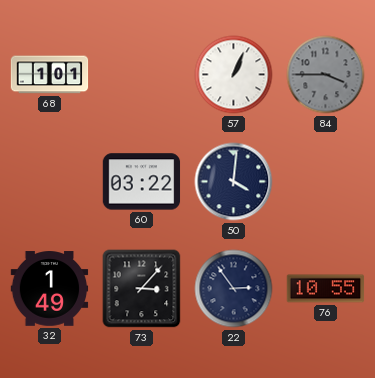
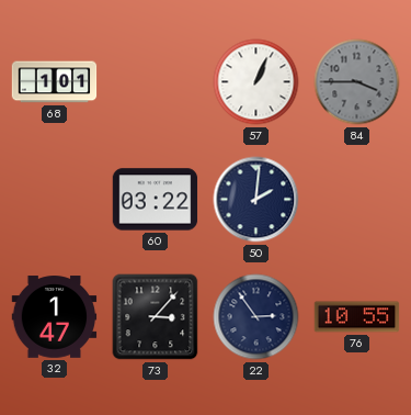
50: 4:01 -> 2:01 (256, 200)
32: 1:49 -> 1:47 (55, 317)
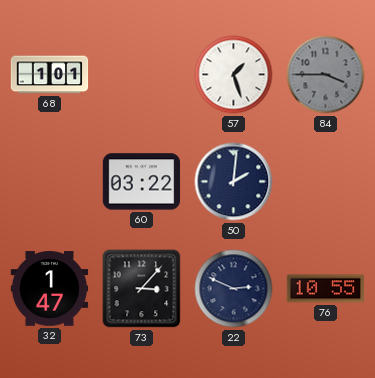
57: 1:04 -> 1:27 (234, 75)
22: 2:54 -> 2:49 (234, 289)
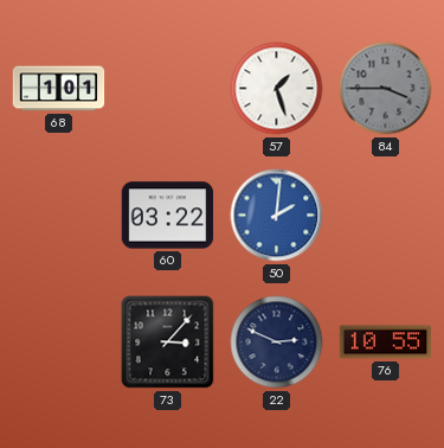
50 dial: navy -> blue (277, 216)
32: 1:47 -> none (50, 289)
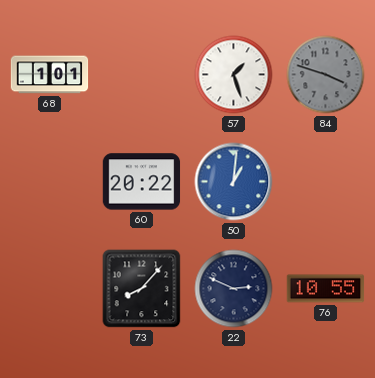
84: 3:45 -> 3:48 (326, 75)
60: 03:22 -> 20:22 (142, 182)
50: 2:01 -> 1:01 (234, 182)
73: 3:07 -> 8:07 (142, 289)
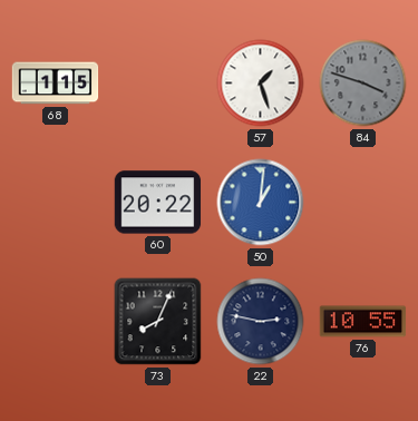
68: 1:01 -> 1:15 (56, 84)
73: 8:07 -> 8:04 (158, 322)
22: 2:49 -> 2:47 (261, 322)
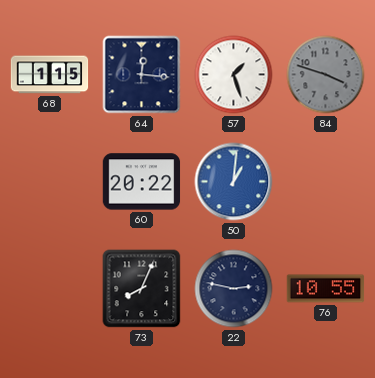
64: none -> 12:16 (142, 75)
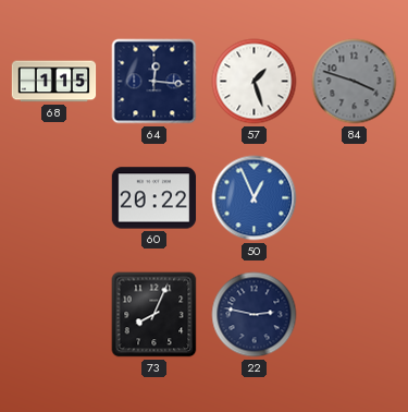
50: 1:01 -> 12:56 (255, 198)
76: 10:55 -> none (326, 289)
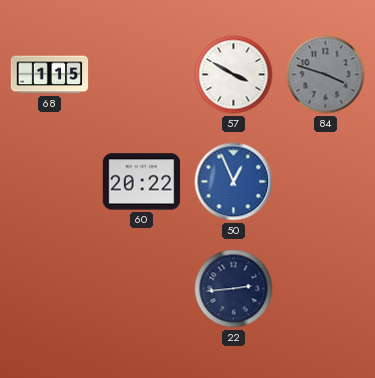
64: 12:16 -> none (154, 82)
57: 1:27 -> 3:50 (234, 75)
73: 8:04 -> none (154, 315)
22: 2:47 -> 2:44 (234, 289)
